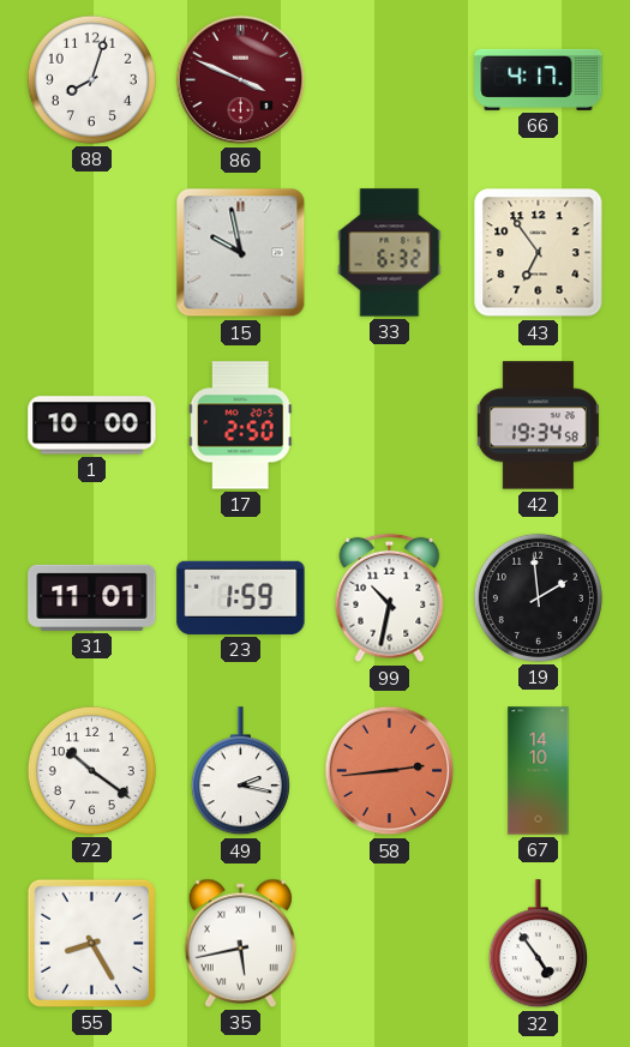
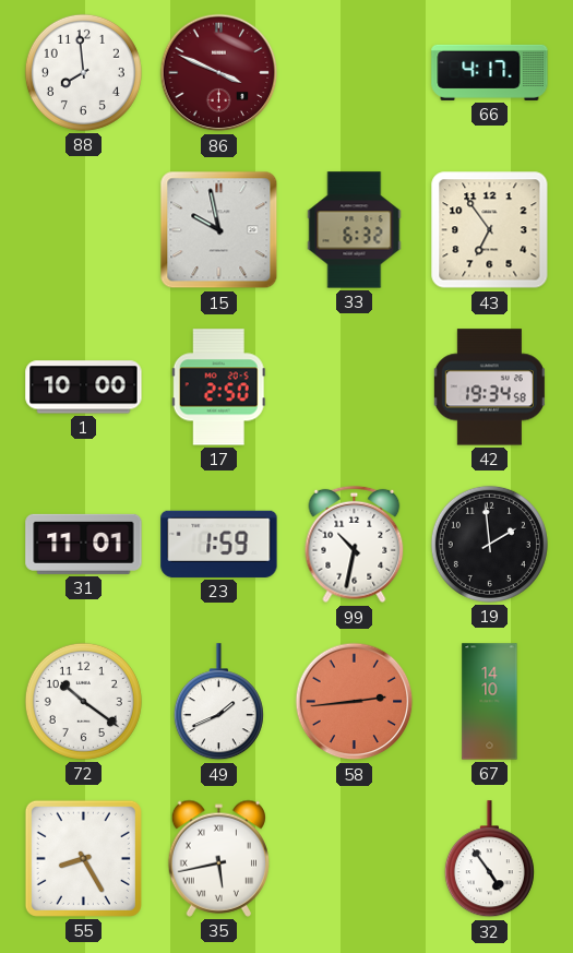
88: 8:03 -> 7:59 (83, 72)
49: 2:17 -> 1:41 (218, 702)
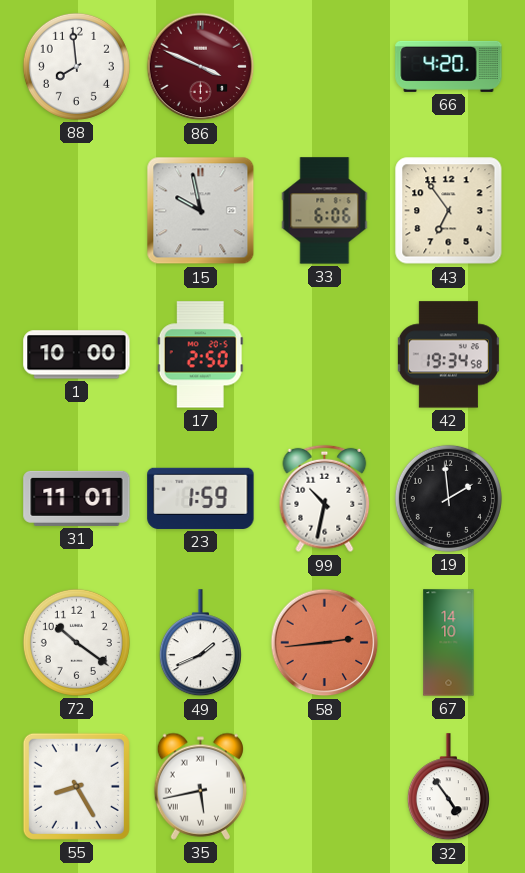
66: 4:17 -> 4:20 (449, 66)
33: 6:32 -> 6:06 (325, 211)
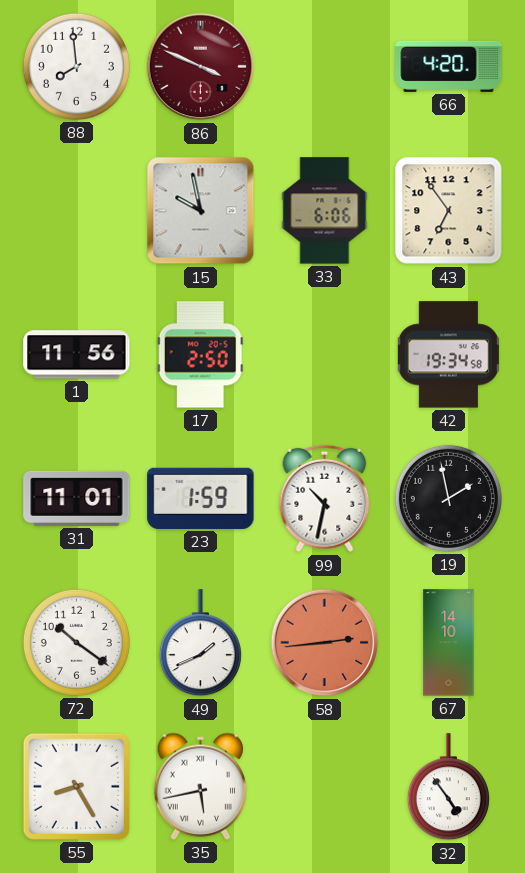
1: 10:00 -> 11:56 (77, 355)
19: 1:59 -> 1:58 (448, 498)
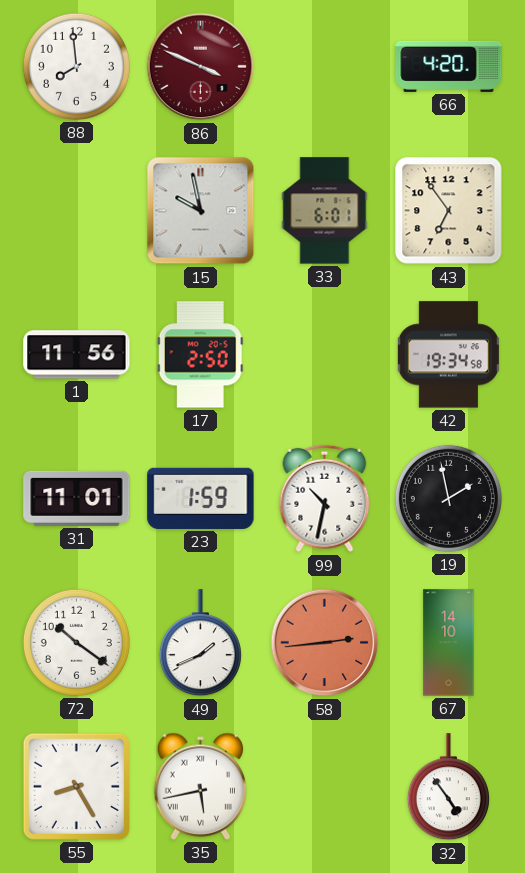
33: 6:06 -> 6:01 (325, 211)
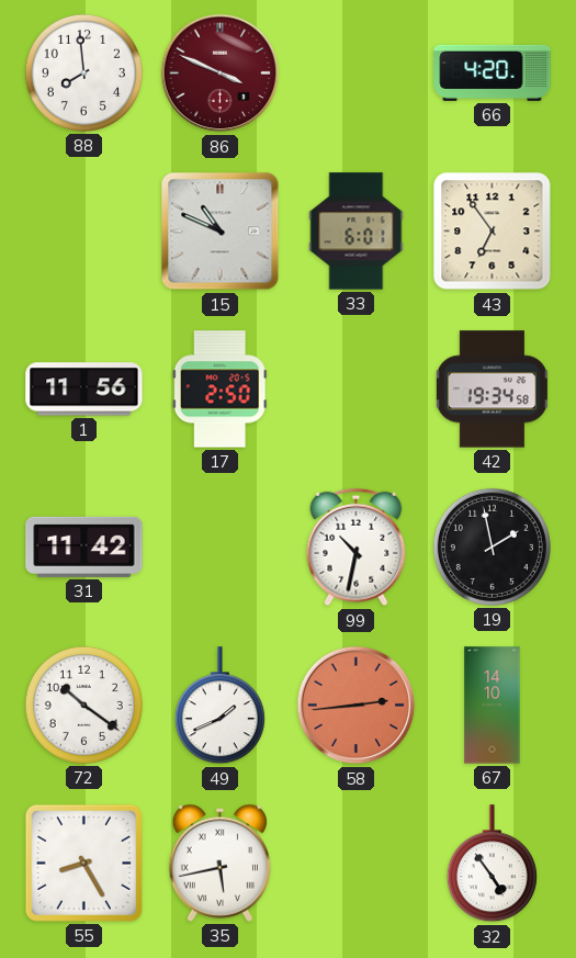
15: 9:58 -> 10:49 (221, 232)
31: 11:01 -> 11:42 (84, 546)
23: 1:59 -> none (201, 498)
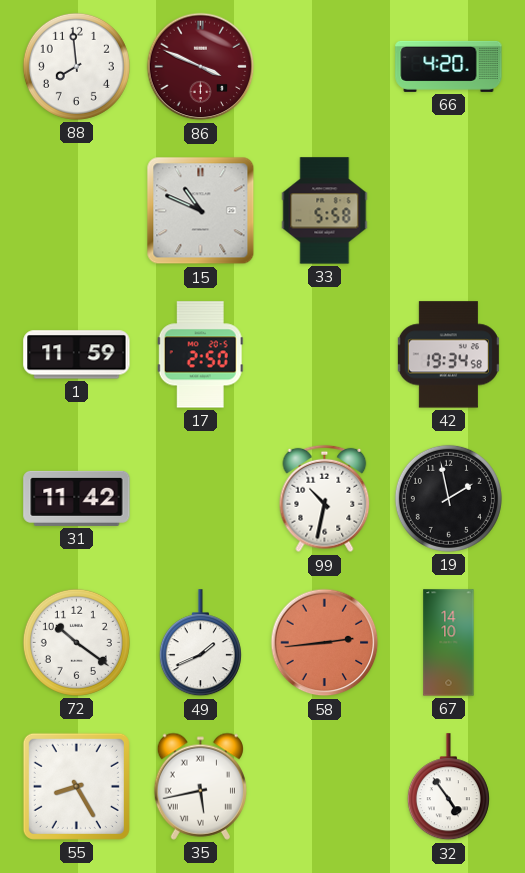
33: 6:01 -> 5:58 (325, 211)
43: 6:54 -> none (493, 232)
1: 11:56 -> 11:59 (77, 355)
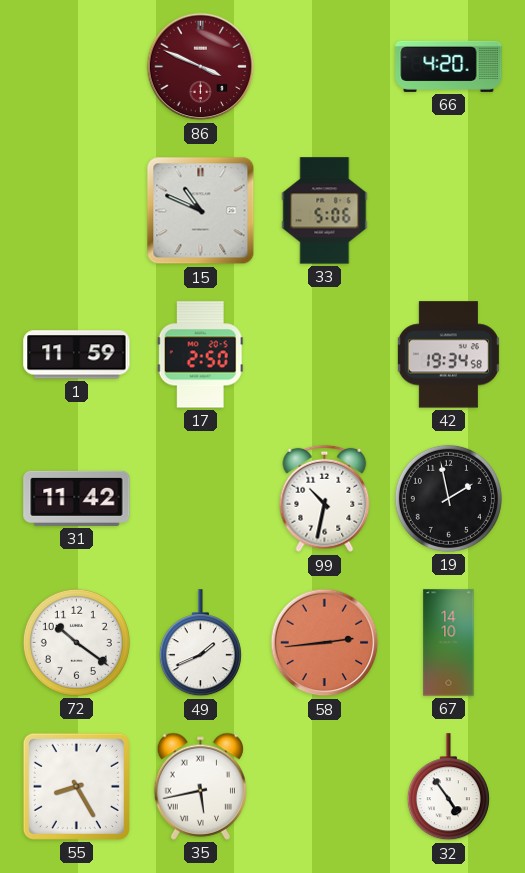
88: 7:59 -> none (76, 66)
33: 5:58 -> 5:06 (325, 211)
